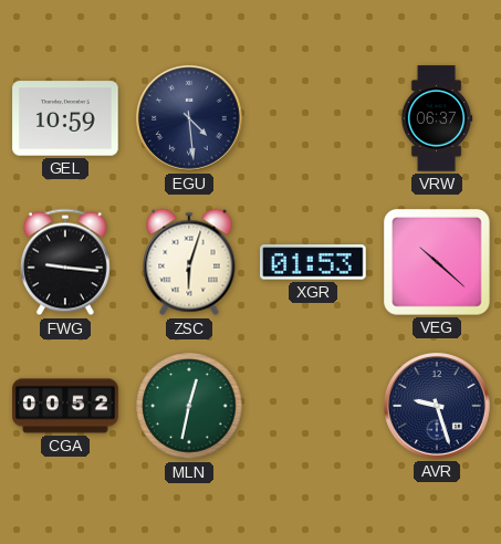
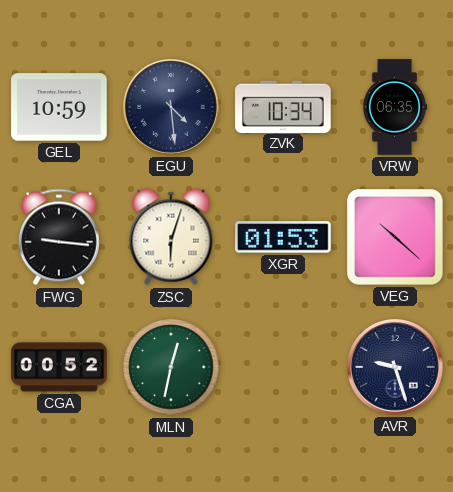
ZVK: none -> 10:34 (283, 106)
VRW: 06:37 -> 06:35 (395, 107)
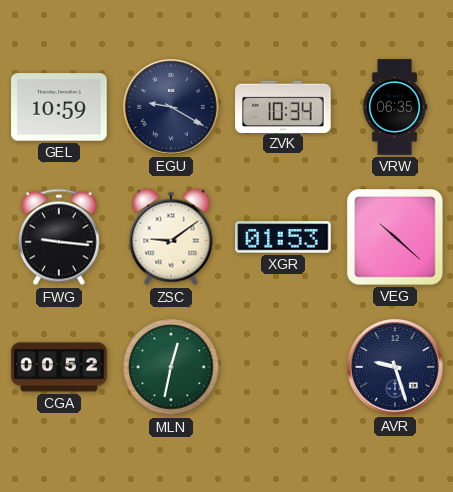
EGU: 4:29 -> 9:20 (172, 108)
ZSC: 6:03 -> 9:09 (171, 237)
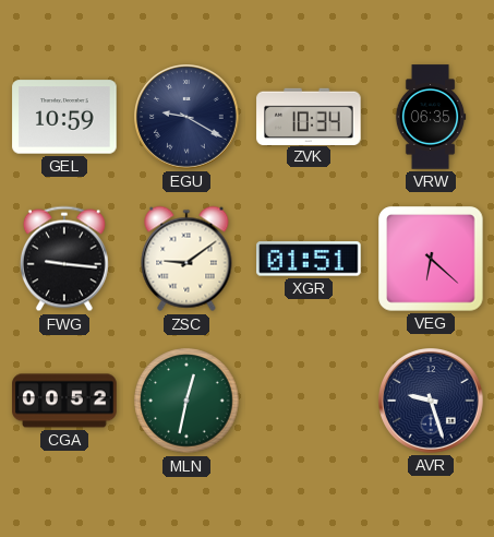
XGR: 01:53 -> 01:51 (309, 259)
VEG: 10:22 -> 6:22 (431, 259)
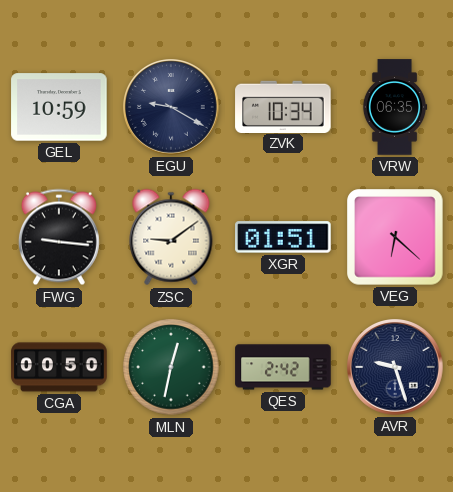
CGA: 00:52 -> 00:50 (59, 367)
QES: none -> 2:42 (283, 367)
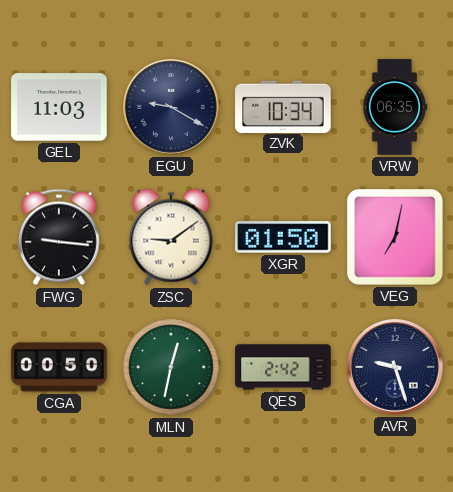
GEL: 10:59 -> 11:03 (59, 107)
XGR: 01:51 -> 01:50 (283, 237)
VEG: 6:22 -> 7:02 (395, 237)
